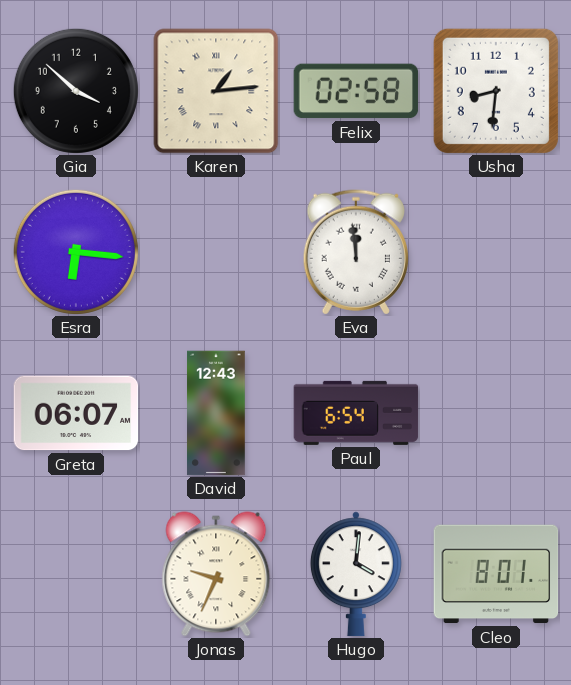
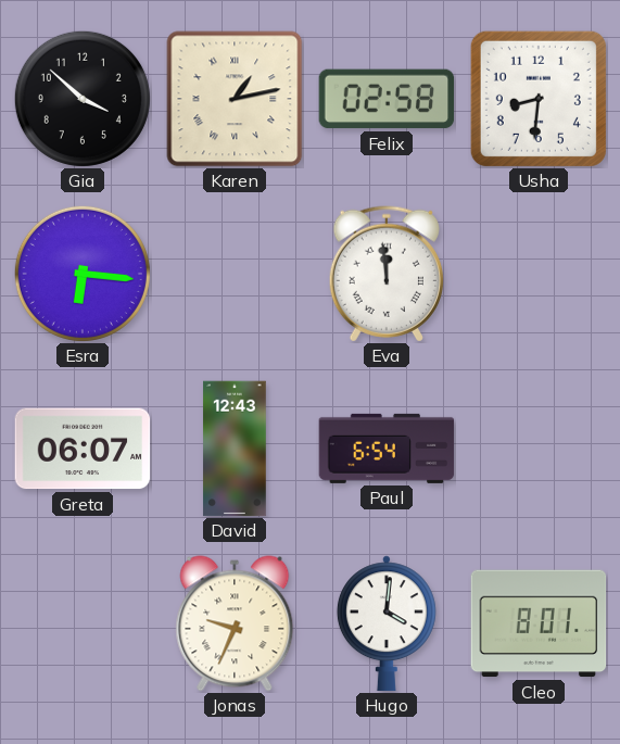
Karen: 1:14 -> 1:13 (235, 99)
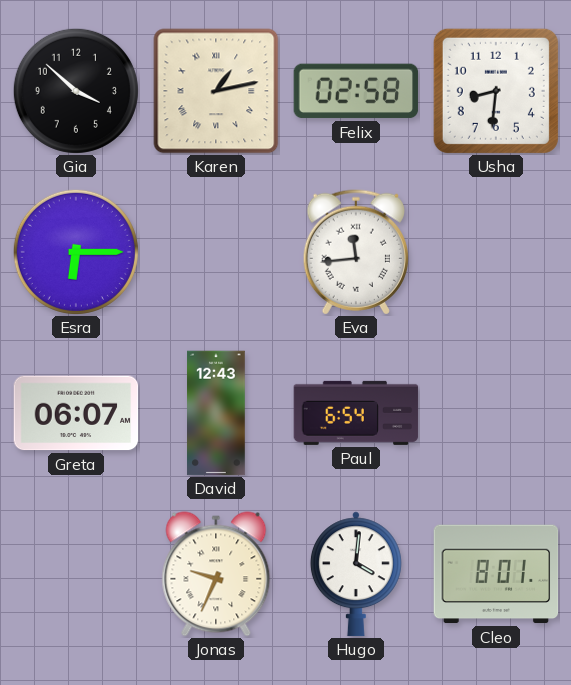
Esra: 6:16 -> 6:15 (76, 252)
Eva: 11:59 -> 11:44 (356, 252)
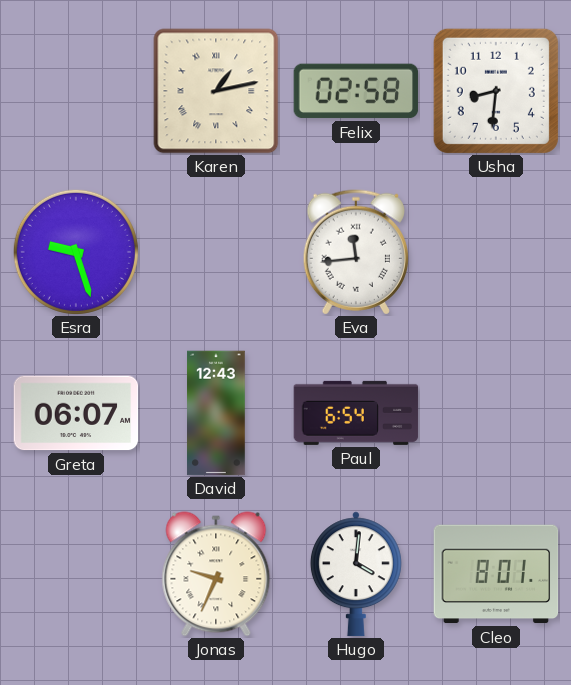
Gia: 3:52 -> none (76, 91)
Esra: 6:15 -> 9:27 (76, 252)
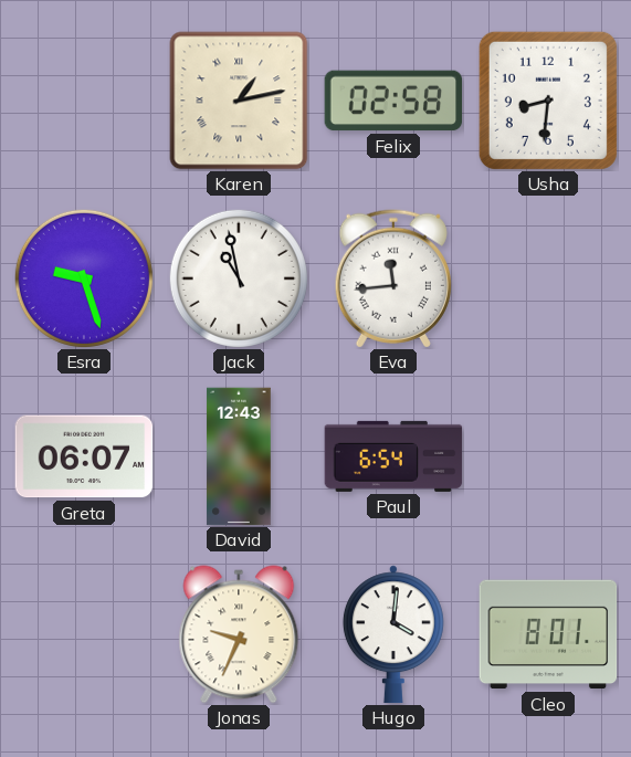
Jack: none -> 10:58 (239, 278)
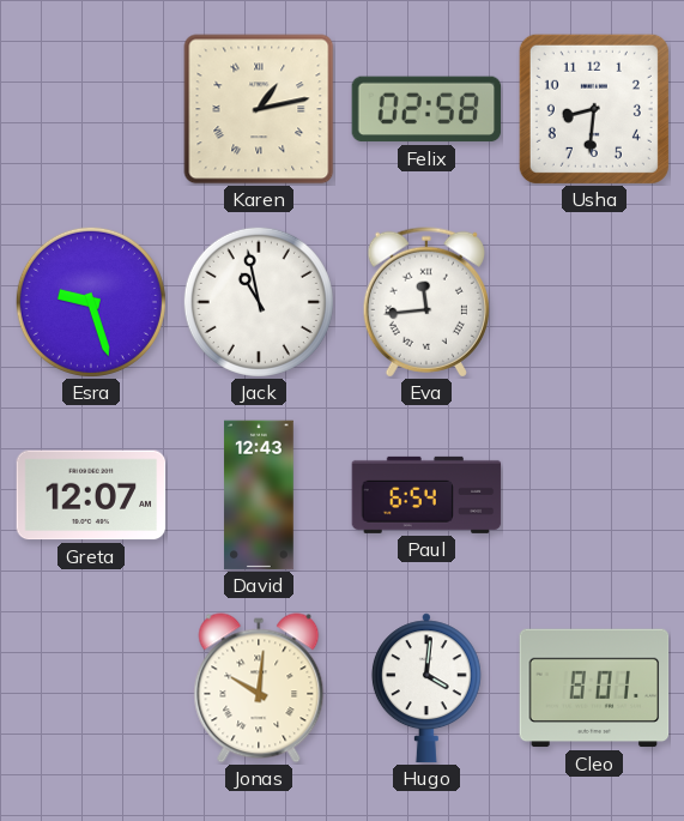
Greta: 06:07 -> 12:07 (91, 495)
Jonas: 9:34 -> 10:01 (259, 688)
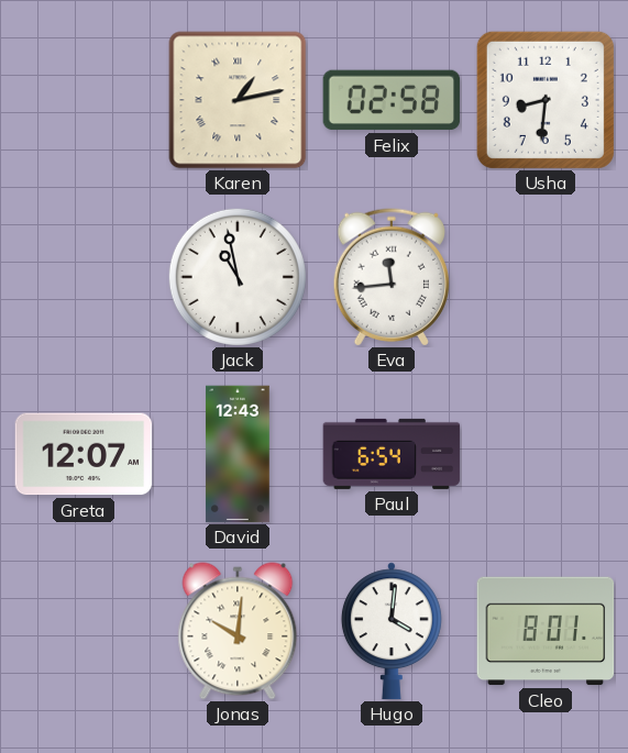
Esra: 9:27 -> none (91, 302)
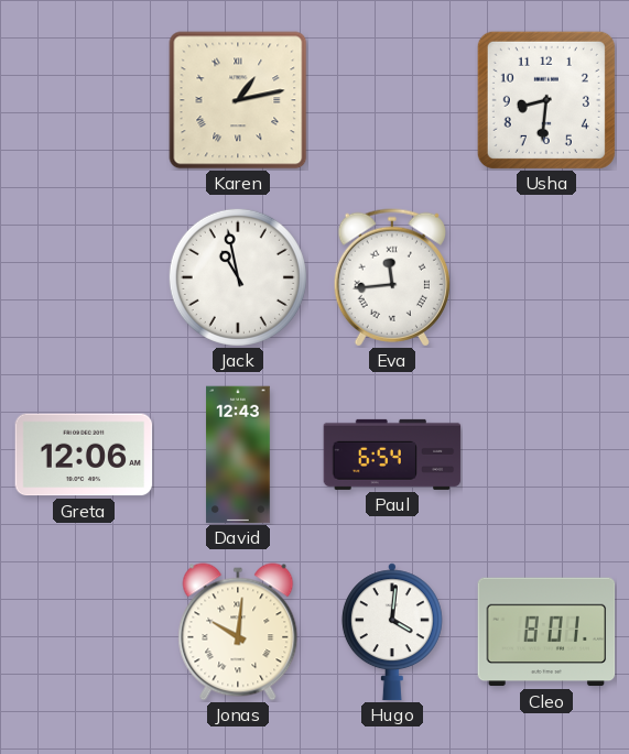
Felix: 02:58 -> none (392, 100)
Greta: 12:07 -> 12:06 (84, 455)
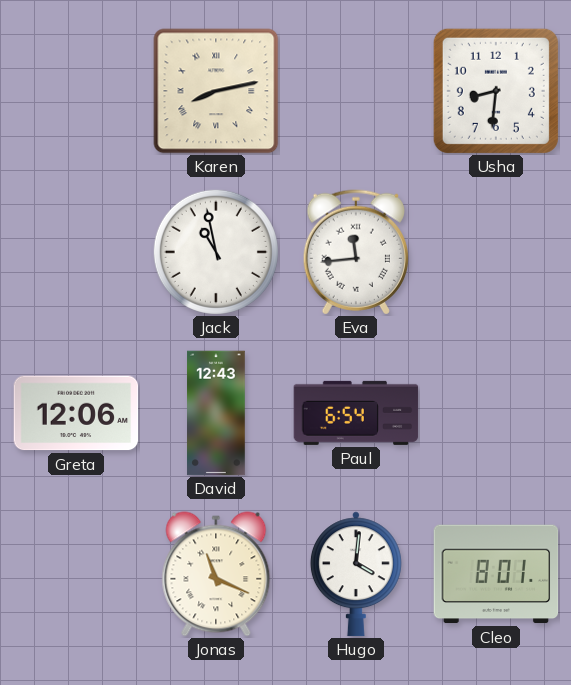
Karen: 1:13 -> 8:13 (216, 91)
Jonas: 10:01 -> 11:19 (216, 574)
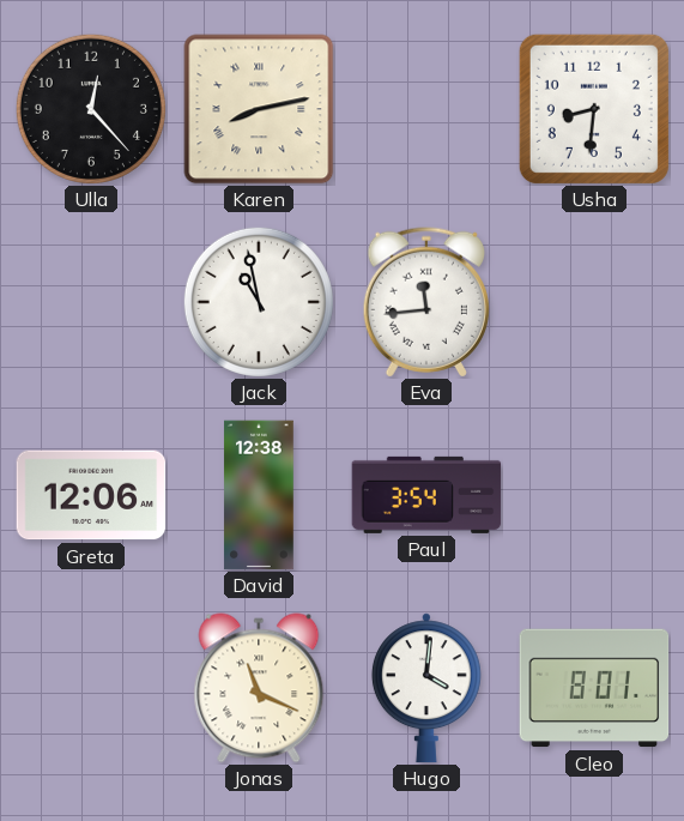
Ulla: none -> 12:23 (91, 109)
David: 12:43 -> 12:38 (259, 495)
Paul: 6:54 -> 3:54 (426, 495)
